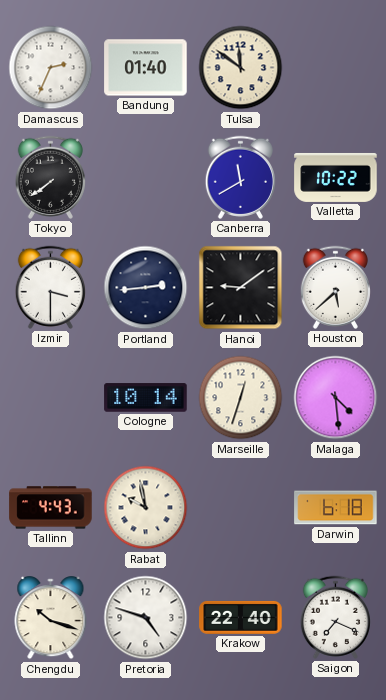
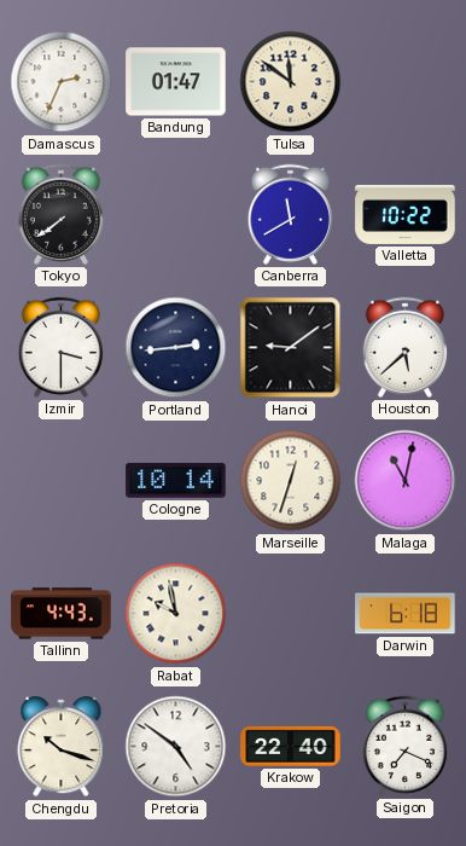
Bandung: 01:40 -> 01:47 (176, 82)
Malaga: 4:29 -> 11:02 (406, 481)
Pretoria: 4:48 -> 4:51 (176, 747)
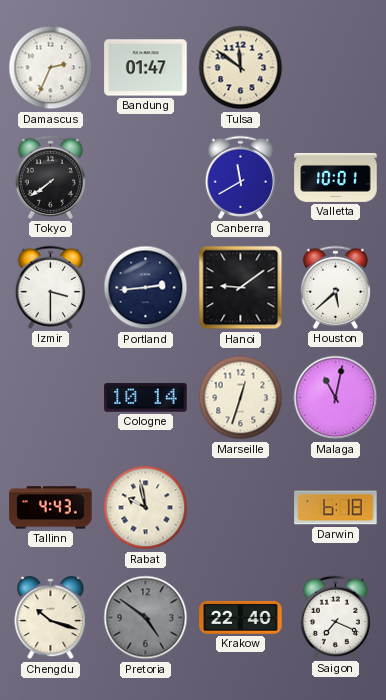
Valletta: 10:22 -> 10:01 (336, 177)
Pretoria dial: white -> grey (146, 618)
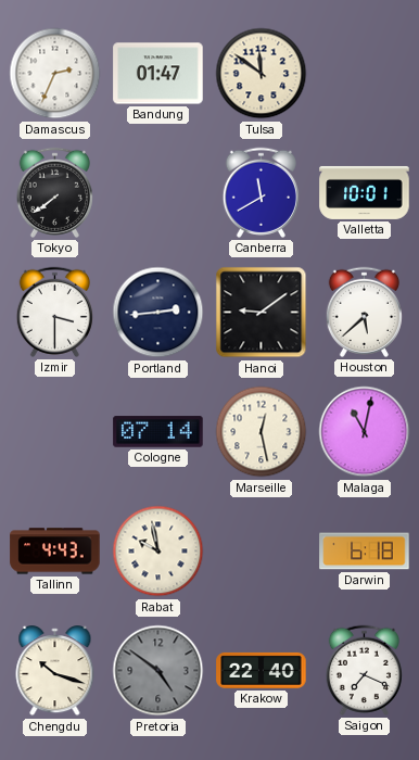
Cologne: 10:14 -> 07:14 (158, 432)
Marseille: 12:33 -> 12:28 (262, 432)
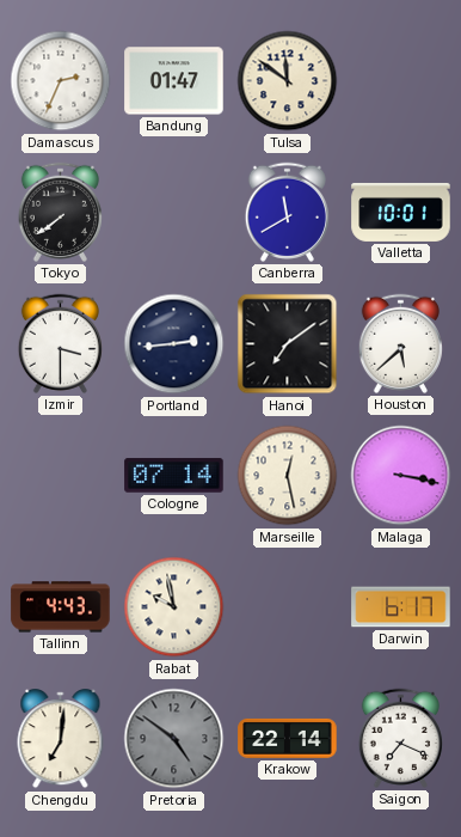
Hanoi: 9:09 -> 7:09 (288, 344)
Malaga: 11:02 -> 3:17 (401, 476)
Darwin: 6:18 -> 6:17 (401, 607)
Chengdu: 10:18 -> 7:01 (61, 739)
Krakow: 22:40 -> 22:14 (288, 738)
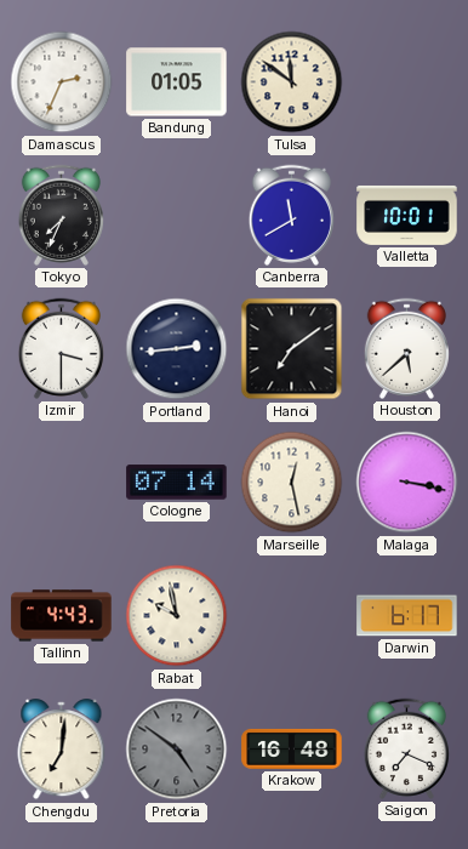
Bandung: 01:47 -> 01:05 (177, 82)
Tokyo: 7:39 -> 7:34 (61, 215)
Krakow: 22:14 -> 16:48 (292, 748)
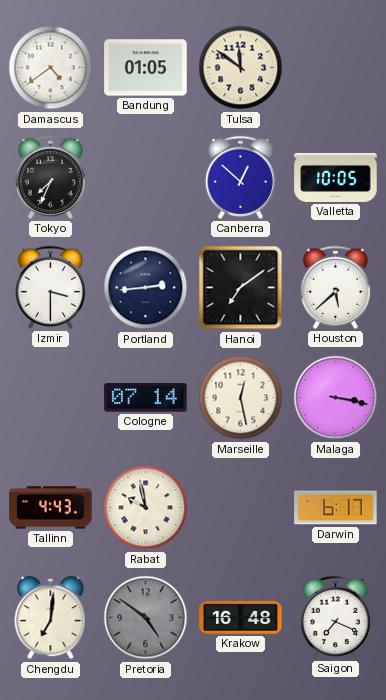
Damascus: 2:34 -> 4:39 (51, 68)
Canberra: 11:40 -> 12:52 (240, 177)
Valletta: 10:01 -> 10:05 (336, 177)
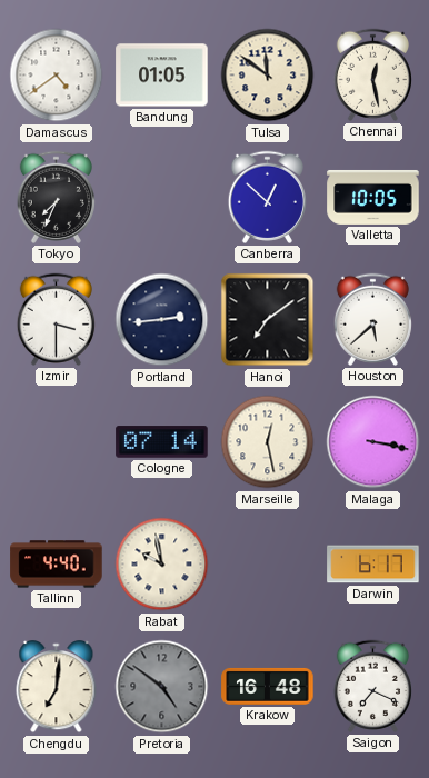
Chennai: none -> 12:28 (372, 74)
Tallinn: 4:43 -> 4:40 (57, 565)
